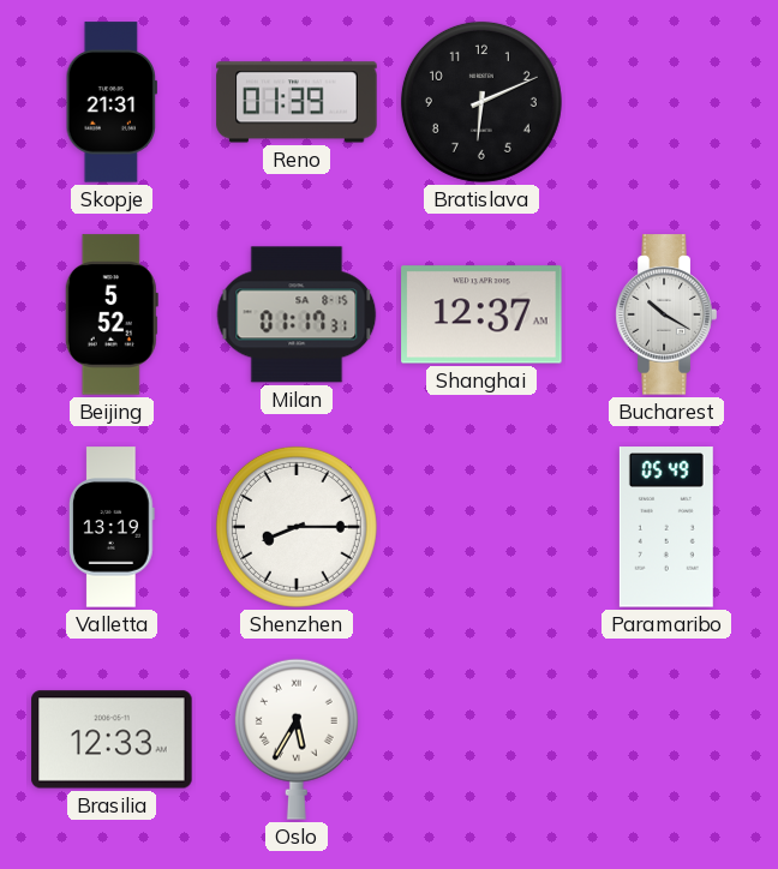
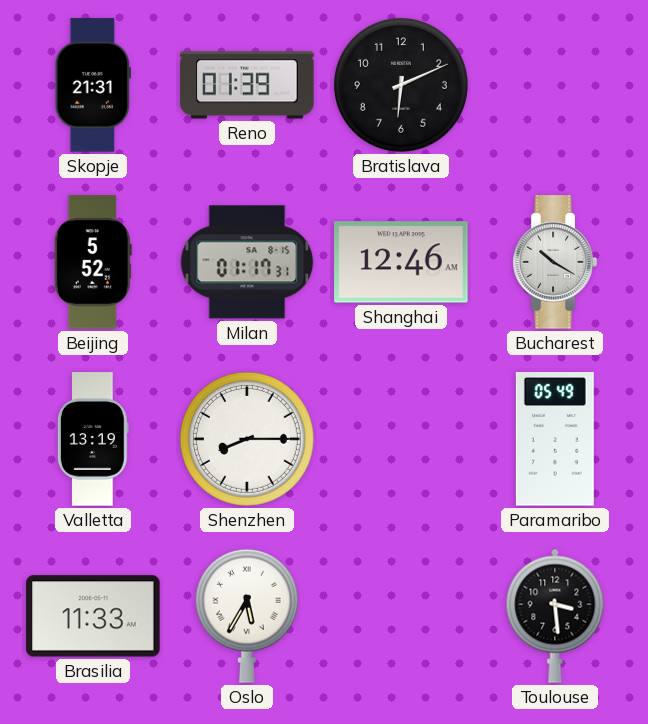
Shanghai: 12:37 -> 12:46 (401, 262)
Brasilia: 12:33 -> 11:33 (93, 616)
Toulouse: none -> 3:29 (555, 616)
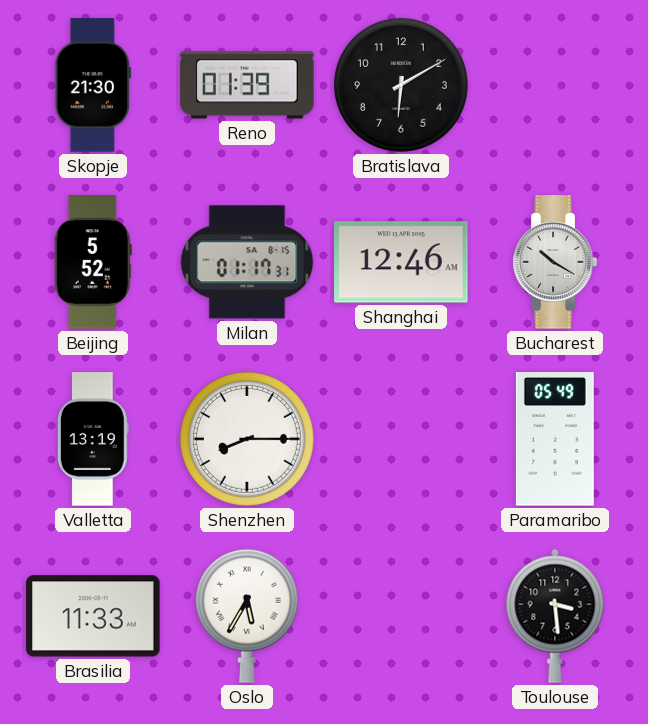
Skopje: 21:31 -> 21:30 (93, 85)
Bratislava: 6:11 -> 6:10 (401, 85)
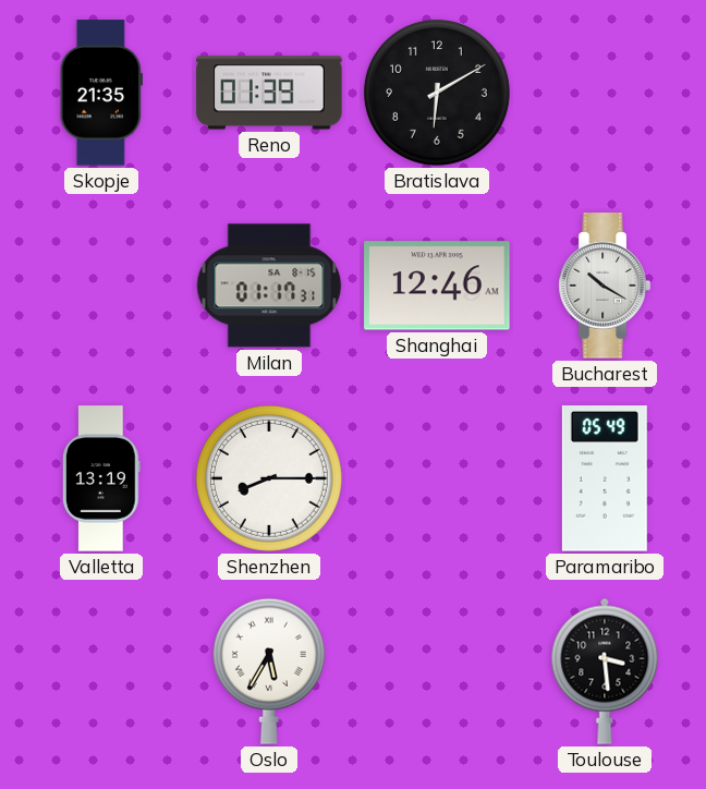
Skopje: 21:30 -> 21:35 (101, 93)
Beijing: 5:52 -> none (93, 262)
Brasilia: 11:33 -> none (93, 616)
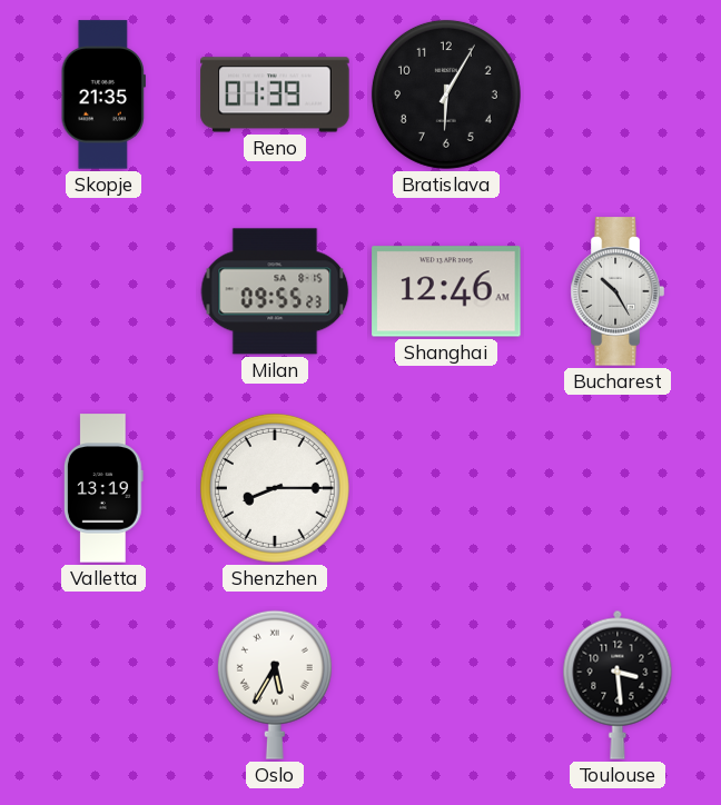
Bratislava: 6:10 -> 6:05 (446, 95)
Milan: 01:17 -> 09:55 (275, 291)
Bucharest: 10:20 -> 10:25 (618, 291)
Paramaribo: 05:49 -> none (605, 478)
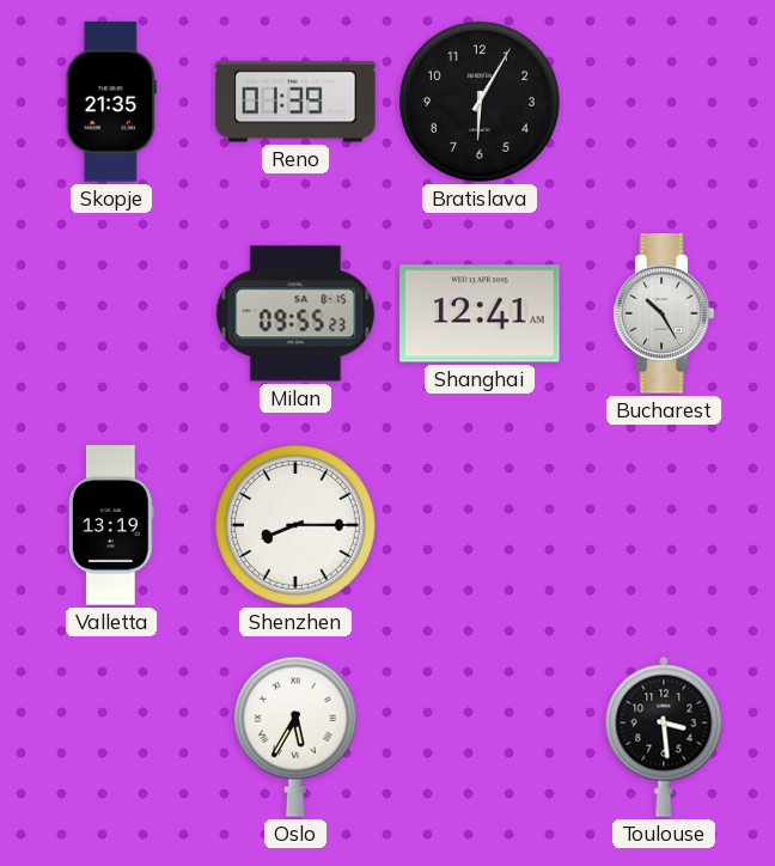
Shanghai: 12:46 -> 12:41 (480, 313)
